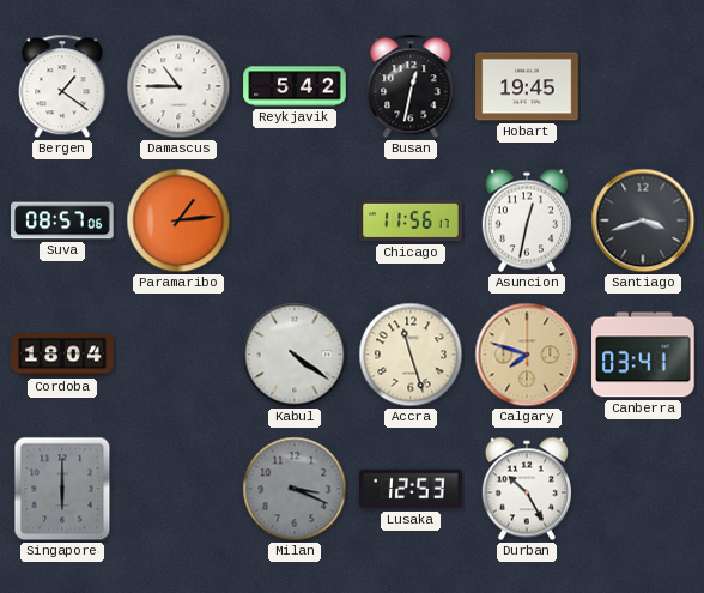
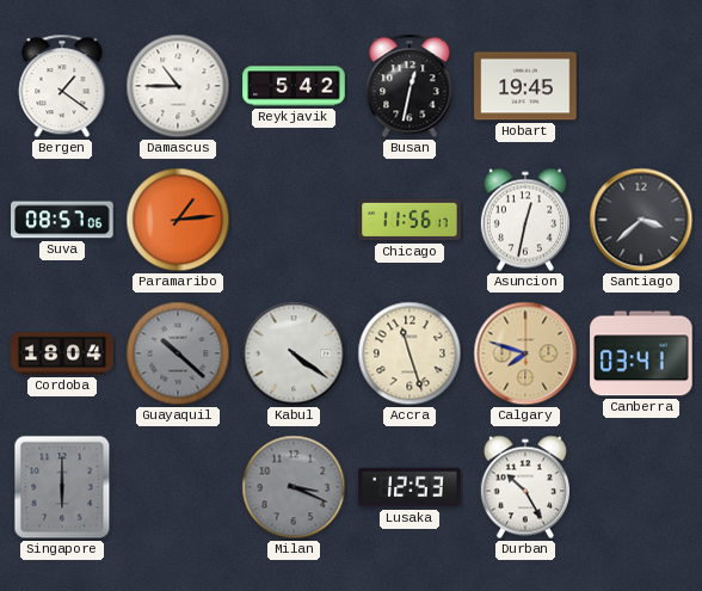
Santiago: 3:42 -> 3:38 (641, 220)
Guayaquil: none -> 10:22 (178, 353)
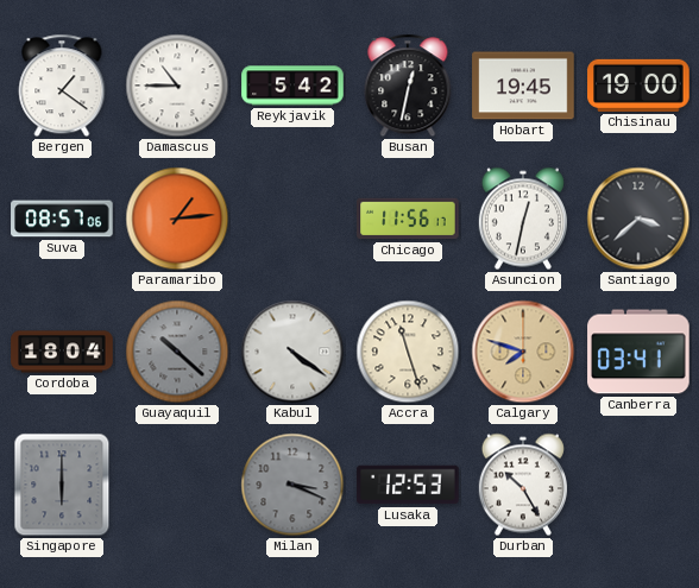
Chisinau: none -> 19:00 (638, 86)
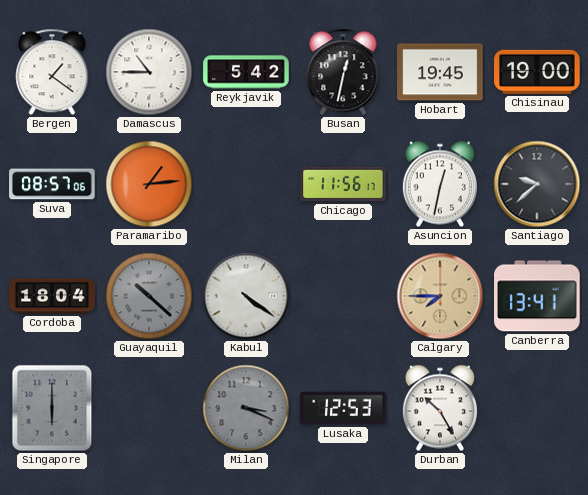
Santiago: 3:38 -> 9:38 (537, 184)
Accra: 11:27 -> none (408, 352)
Calgary: 7:48 -> 7:45 (440, 296)
Canberra: 03:41 -> 13:41 (537, 296)
